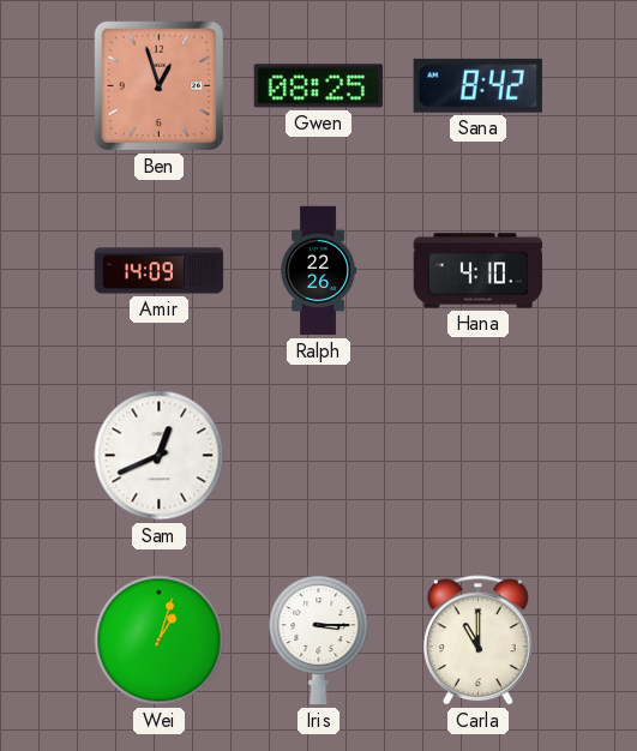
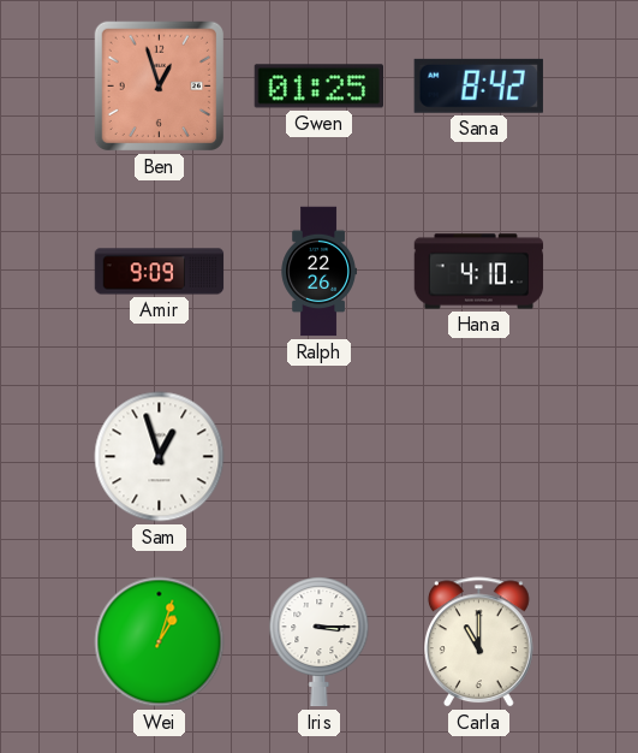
Gwen: 08:25 -> 01:25 (318, 87)
Amir: 14:09 -> 9:09 (160, 272)
Sam: 12:41 -> 12:57 (160, 457)
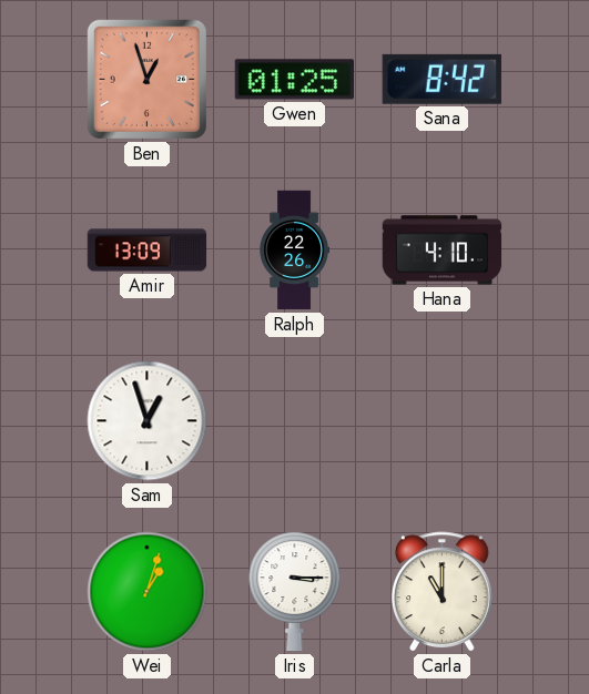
Amir: 9:09 -> 13:09 (148, 251)
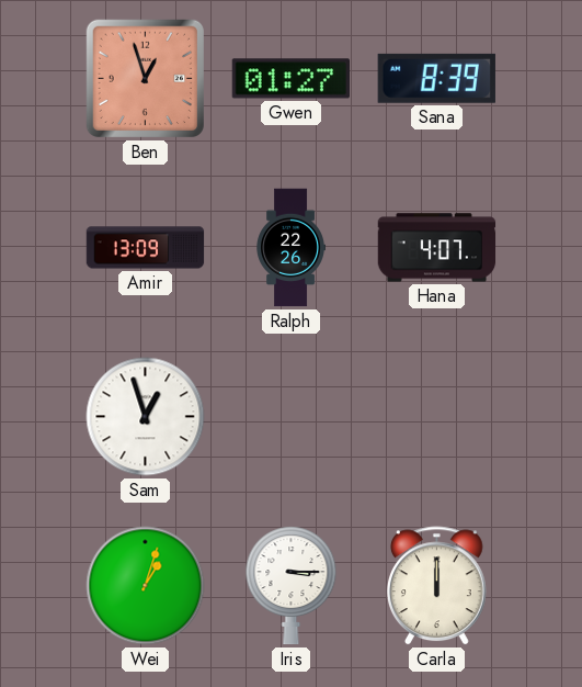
Gwen: 01:25 -> 01:27 (290, 79)
Sana: 8:42 -> 8:39 (436, 78)
Hana: 4:10 -> 4:07 (437, 248)
Carla: 11:00 -> 12:00 (436, 586)
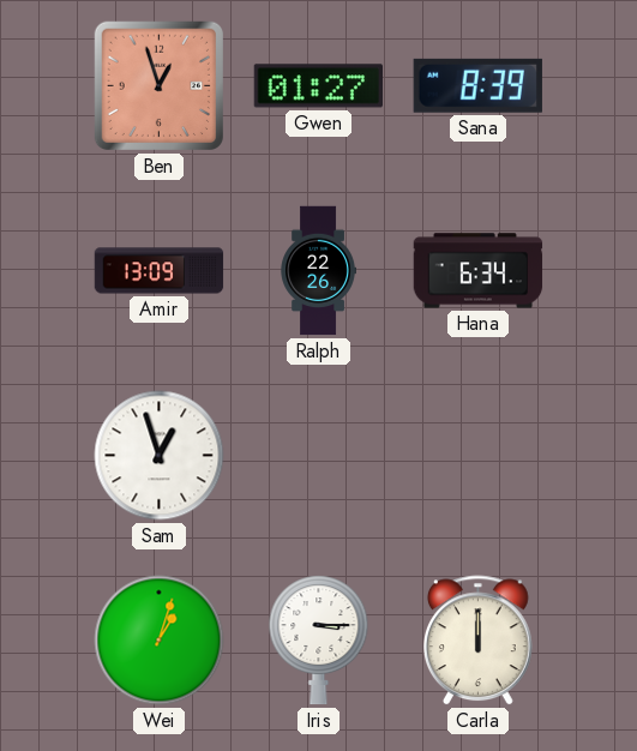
Hana: 4:07 -> 6:34 (479, 271)
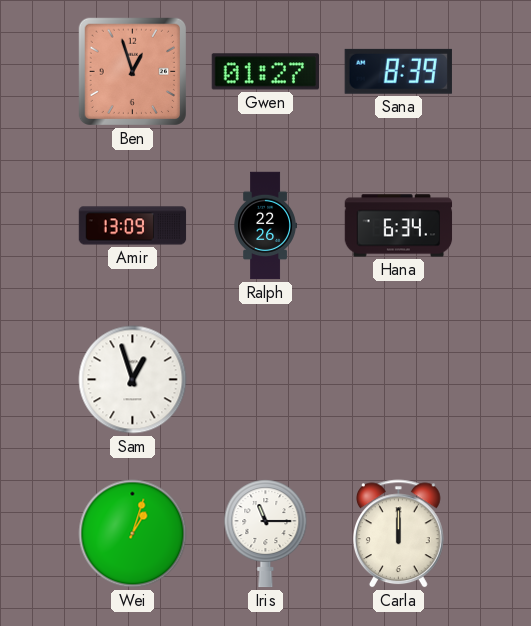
Iris: 3:15 -> 11:15 (266, 534)
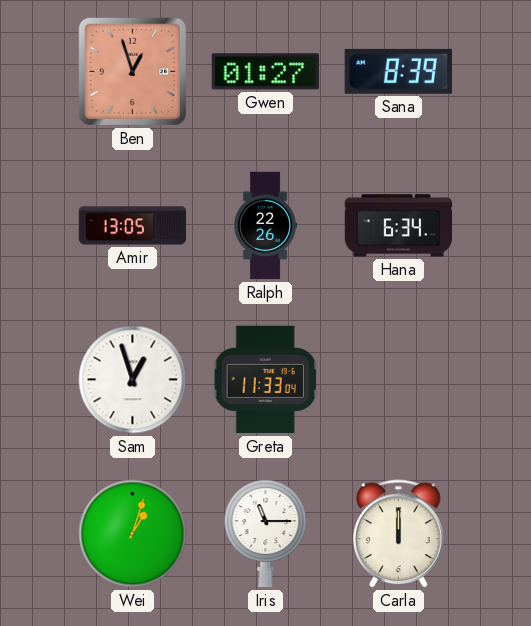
Amir: 13:09 -> 13:05 (133, 226)
Greta: none -> 11:33 (266, 380)
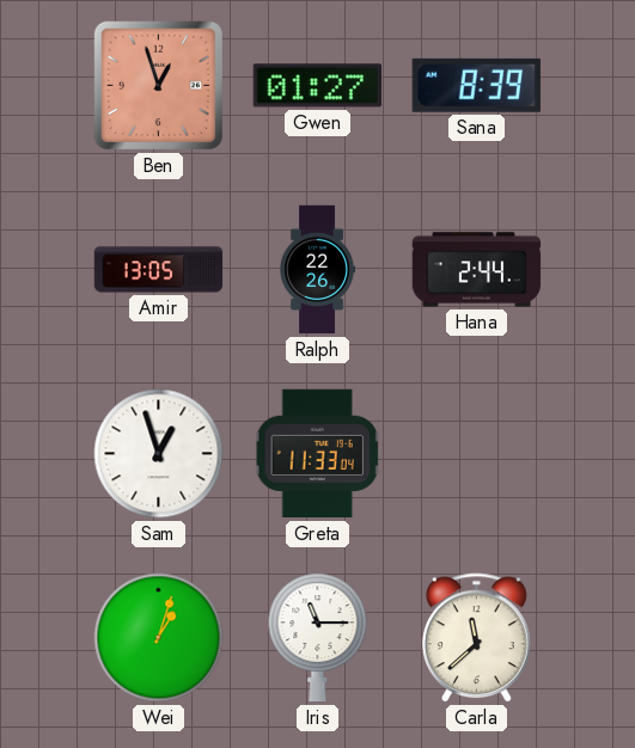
Hana: 6:34 -> 2:44 (477, 270)
Carla: 12:00 -> 11:38 (476, 638)
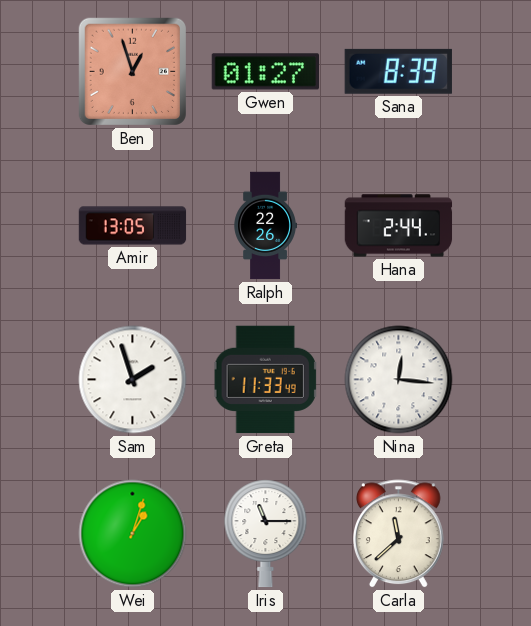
Sam: 12:57 -> 1:57 (133, 380)
Greta: 11:33:04 -> 11:33:49 (266, 380)
Nina: none -> 12:16 (399, 380)
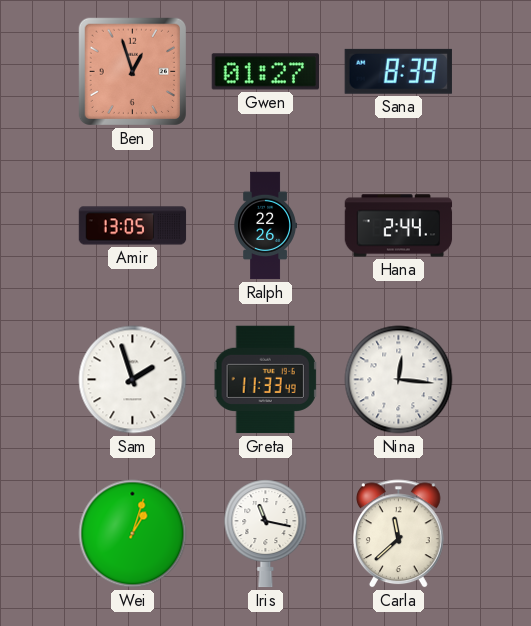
Iris: 11:15 -> 11:17 (266, 534)
